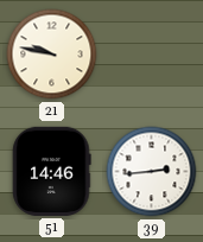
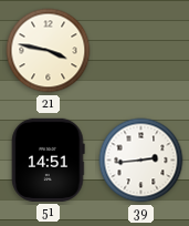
21: 9:47 -> 3:47 (49, 51)
51: 14:46 -> 14:51 (49, 160)
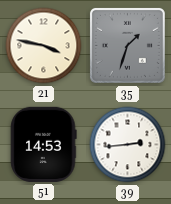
35: none -> 1:33 (127, 45)
51: 14:51 -> 14:53 (44, 144)
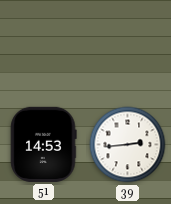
21: 3:47 -> none (44, 46)
35: 1:33 -> none (127, 45)
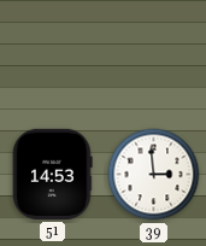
39: 2:44 -> 2:59 (154, 175)
